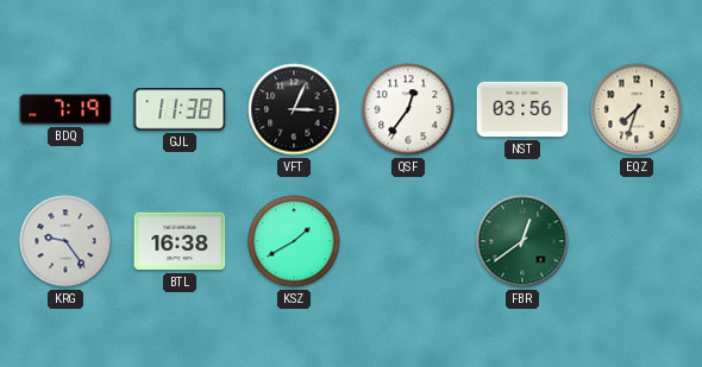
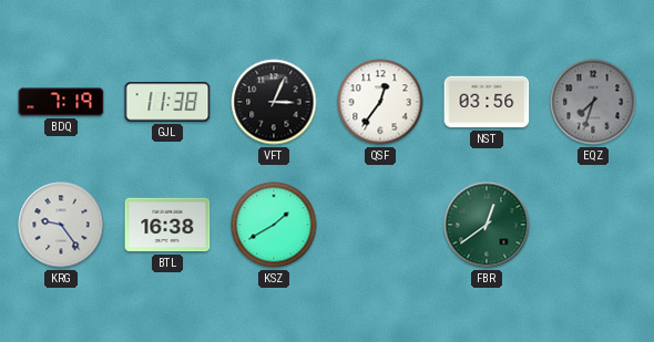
EQZ dial: cream -> grey (593, 102)
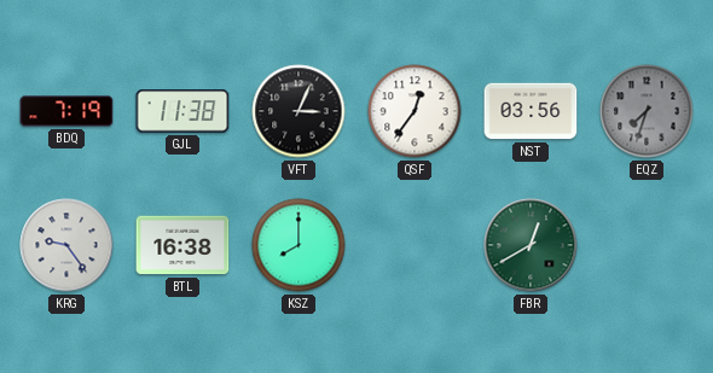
KSZ: 1:40 -> 8:00 (298, 245)
FBR: 12:39 -> 12:40 (531, 245)
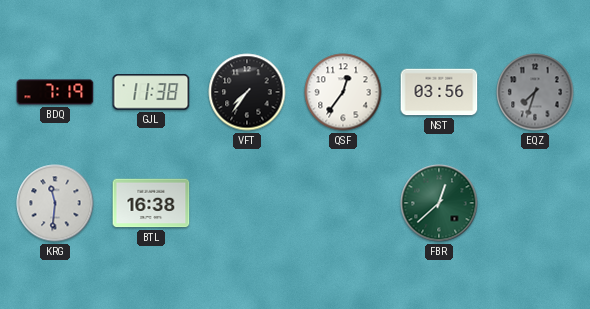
VFT: 3:04 -> 7:36 (247, 92)
KRG: 9:24 -> 11:31 (55, 203)
KSZ: 8:00 -> none (298, 245)
FBR: 12:40 -> 12:38 (439, 203)
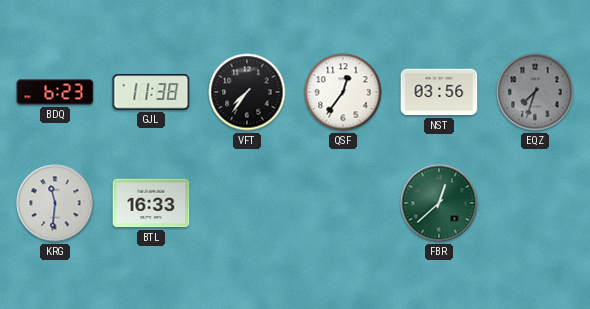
BDQ: 7:19 -> 6:23 (55, 92)
BTL: 16:38 -> 16:33 (151, 203)
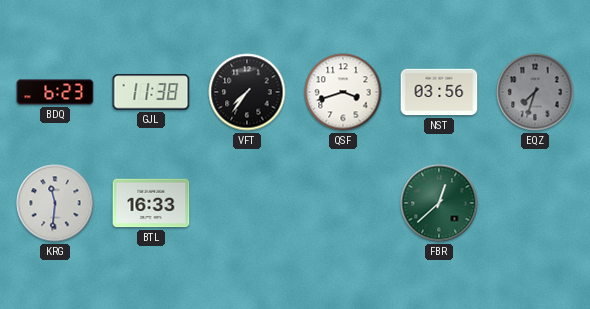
QSF: 12:36 -> 3:42 (343, 92)
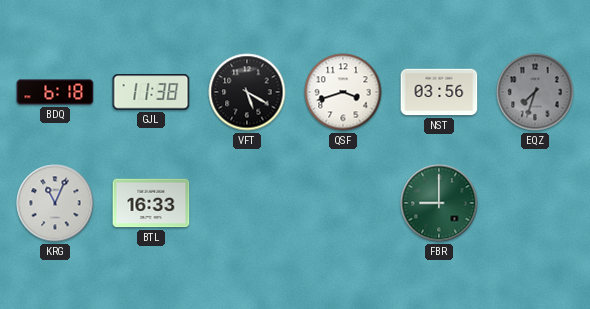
BDQ: 6:23 -> 6:18 (55, 92)
VFT: 7:36 -> 5:20 (247, 92)
KRG: 11:31 -> 11:04 (55, 203)
FBR: 12:38 -> 9:00 (439, 203)
